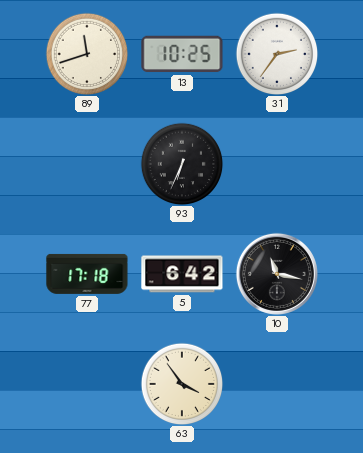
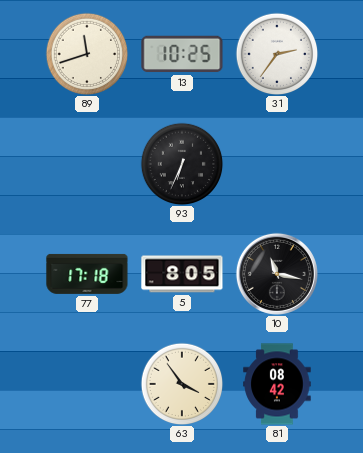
5: 6:42 -> 8:05 (182, 274)
81: none -> 08:42 (277, 384)
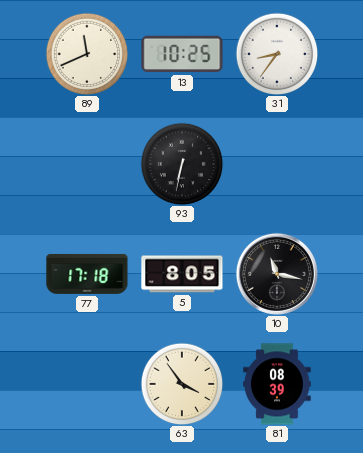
89: 11:42 -> 11:41 (87, 54)
31: 2:36 -> 8:36 (277, 54)
93: 6:34 -> 6:32 (182, 164)
81: 08:42 -> 08:39 (277, 384)
